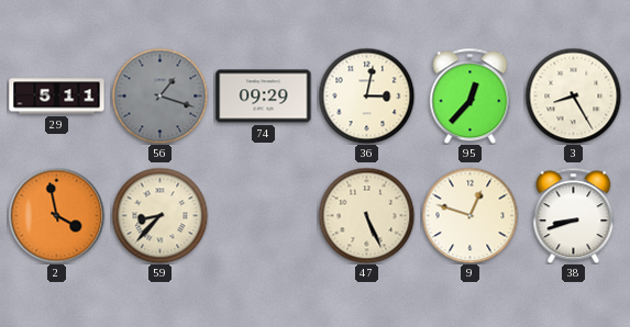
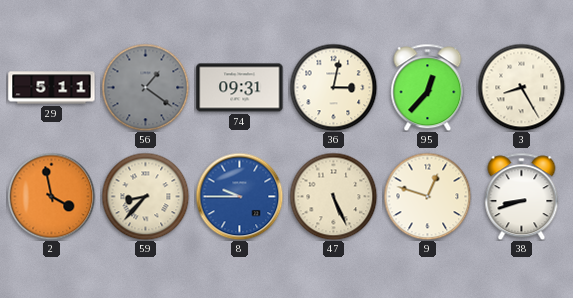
56: 1:18 -> 1:21 (145, 87)
74: 09:29 -> 09:31 (240, 88)
8: none -> 9:45 (239, 196)
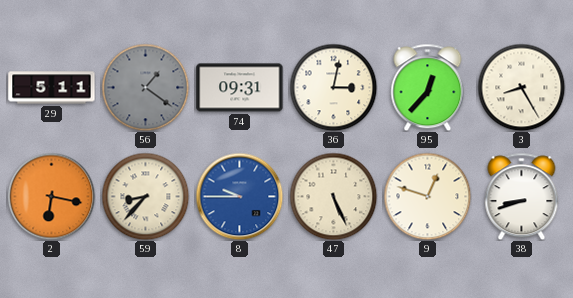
2: 3:58 -> 6:17 (51, 196)
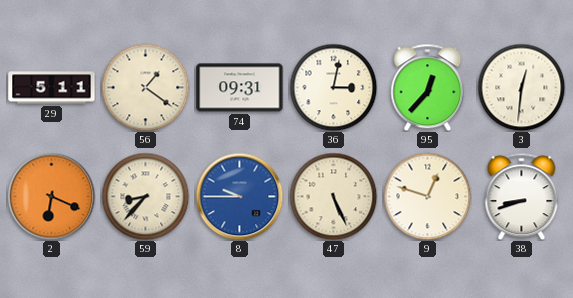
56 dial: grey -> cream (145, 87)
3: 8:25 -> 12:31 (521, 87)
2: 6:17 -> 6:19 (51, 196)
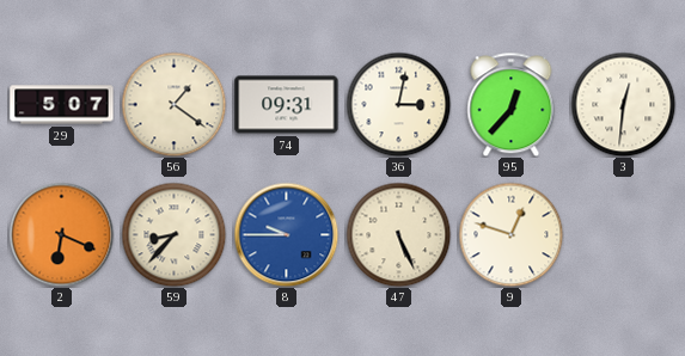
29: 5:11 -> 5:07 (62, 105)
38: 8:42 -> none (522, 196)
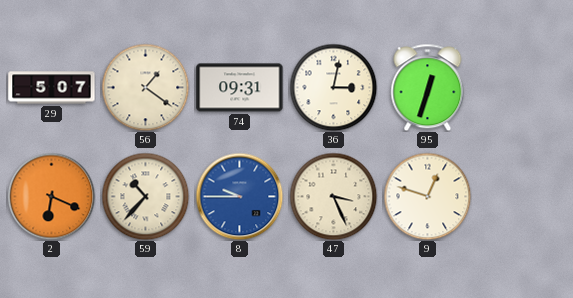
95: 12:37 -> 12:33 (428, 87)
3: 12:31 -> none (623, 104)
59: 8:37 -> 10:37 (145, 196)
47: 5:26 -> 3:26 (333, 196)
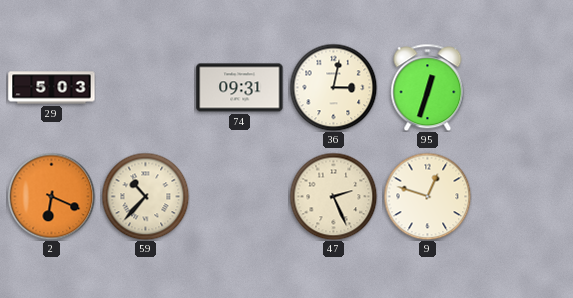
29: 5:07 -> 5:03 (52, 88)
56: 1:21 -> none (145, 87)
8: 9:45 -> none (239, 196)
47: 3:26 -> 2:26 (333, 196)
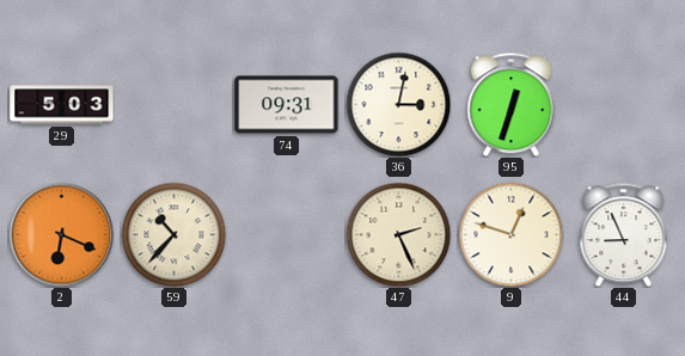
44: none -> 8:56 (624, 234)
